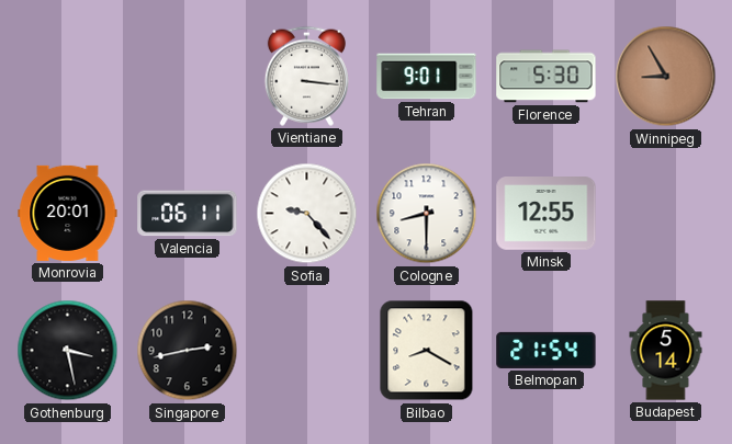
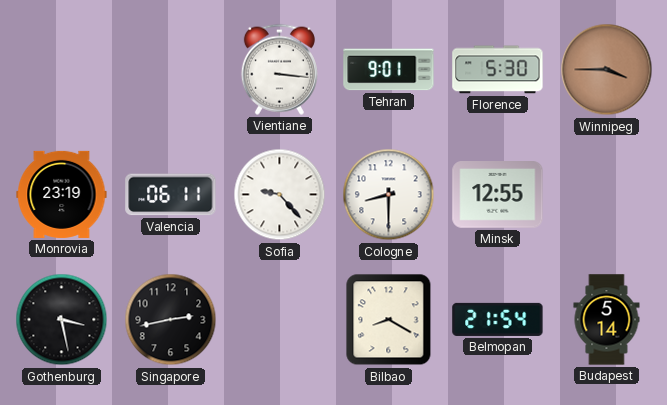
Winnipeg: 8:55 -> 3:45 (607, 70)
Monrovia: 20:01 -> 23:19 (62, 194)
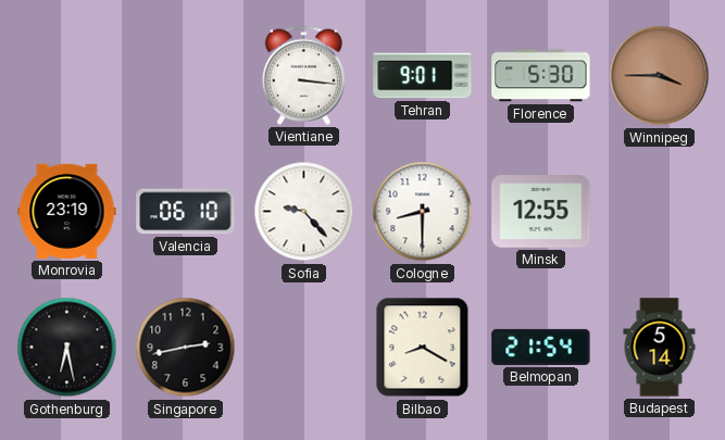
Valencia: 06:11 -> 06:10 (186, 212)
Gothenburg: 3:28 -> 6:28 (67, 348)
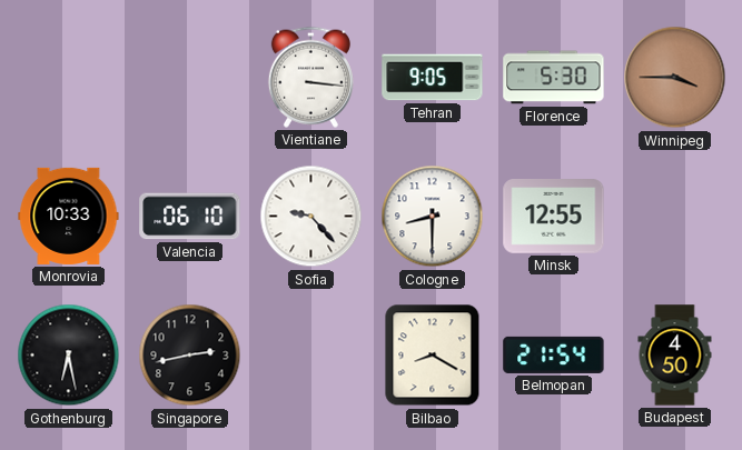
Tehran: 9:01 -> 9:05 (433, 78)
Monrovia: 23:19 -> 10:33 (69, 216)
Budapest: 5:14 -> 4:50 (675, 356)
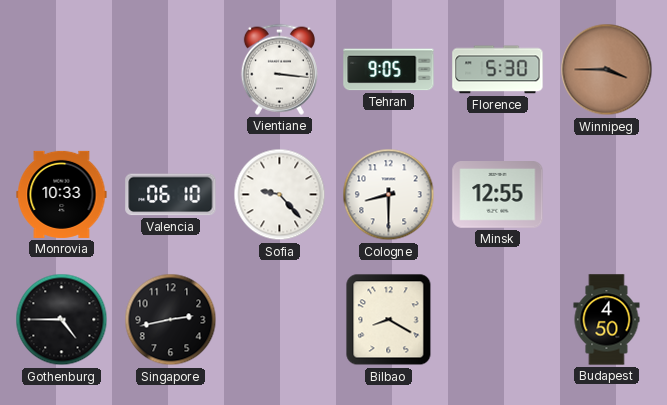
Gothenburg: 6:28 -> 4:45 (62, 320)
Belmopan: 21:54 -> none (554, 354)
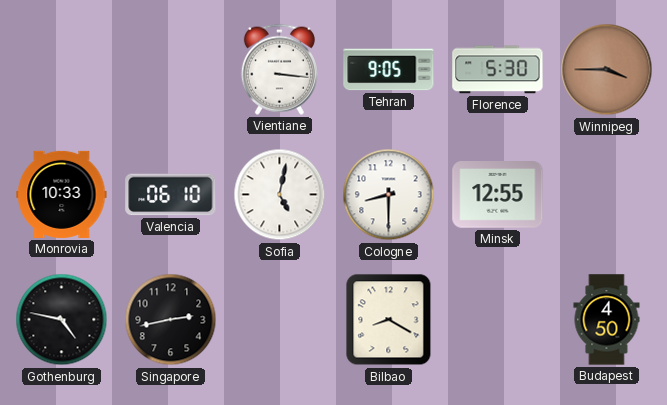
Sofia: 9:23 -> 5:02 (280, 195)
Gothenburg: 4:45 -> 4:47 (62, 320)
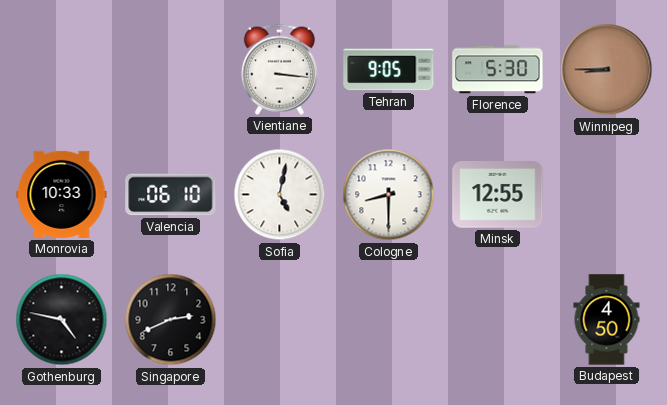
Winnipeg: 3:45 -> 8:45 (607, 70)
Singapore: 2:43 -> 2:41 (171, 320)
Bilbao: 8:20 -> none (389, 320)
